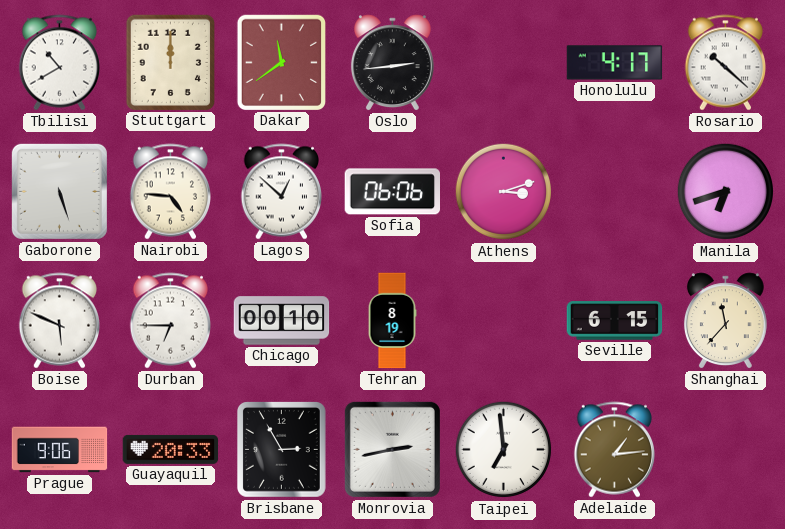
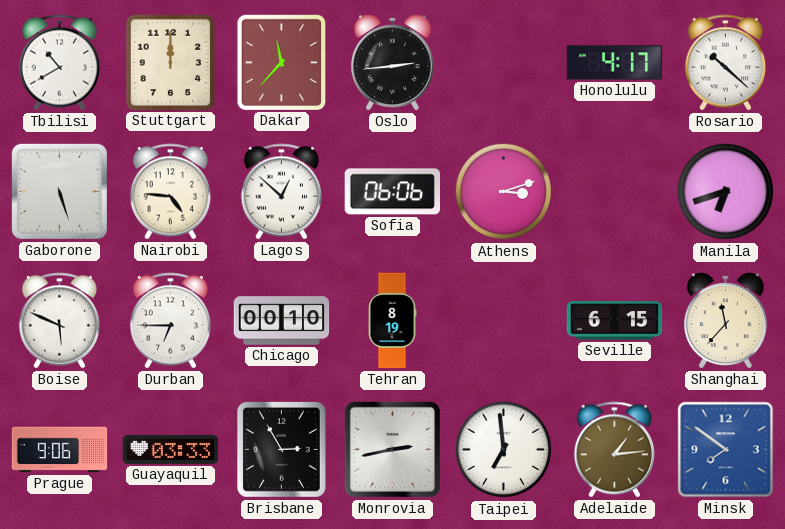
Dakar: 11:39 -> 11:37 (281, 62)
Guayaquil: 20:33 -> 03:33 (171, 449)
Minsk: none -> 7:51 (726, 450)
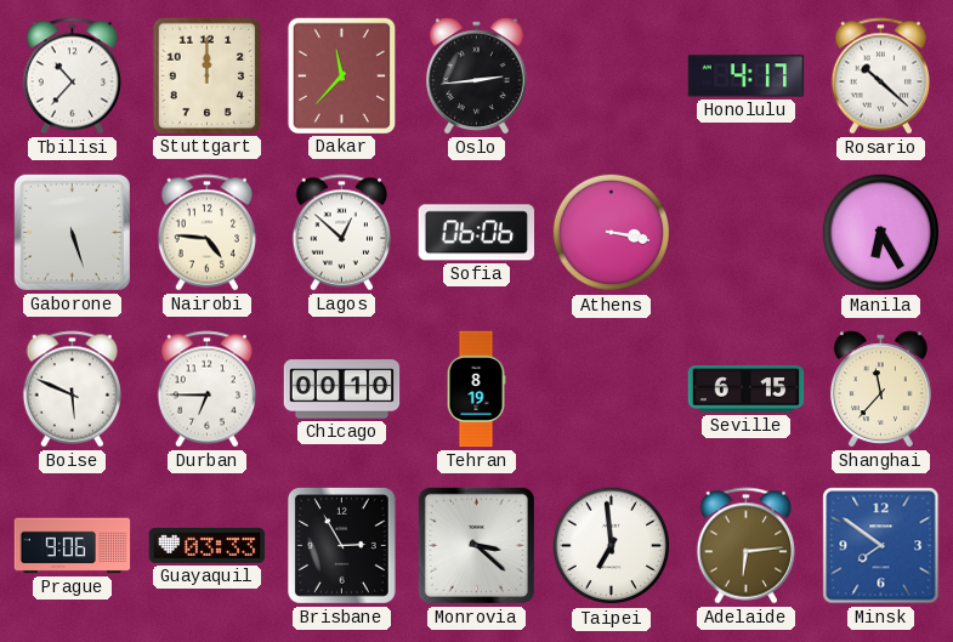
Tbilisi: 10:40 -> 10:37 (73, 76)
Athens: 3:12 -> 3:17 (612, 233)
Manila: 6:42 -> 6:25 (881, 233)
Monrovia: 2:43 -> 3:22 (476, 545)
Adelaide: 1:14 -> 6:14 (747, 546)
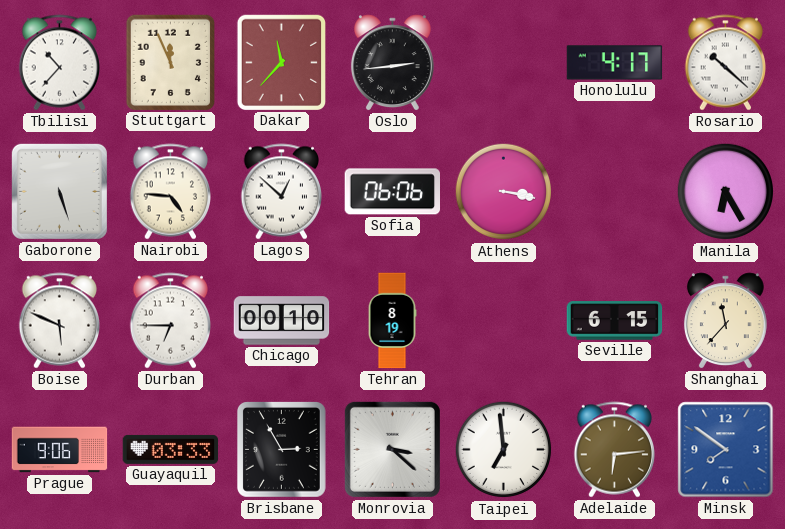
Stuttgart: 12:00 -> 11:56 (170, 62)
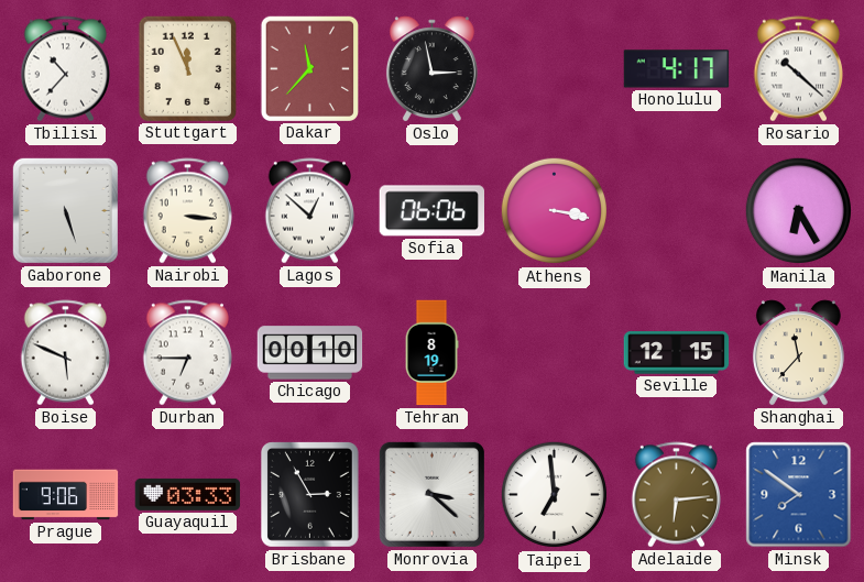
Oslo: 2:44 -> 2:58 (431, 69)
Nairobi: 4:46 -> 3:16 (188, 211)
Seville: 6:15 -> 12:15 (677, 353)
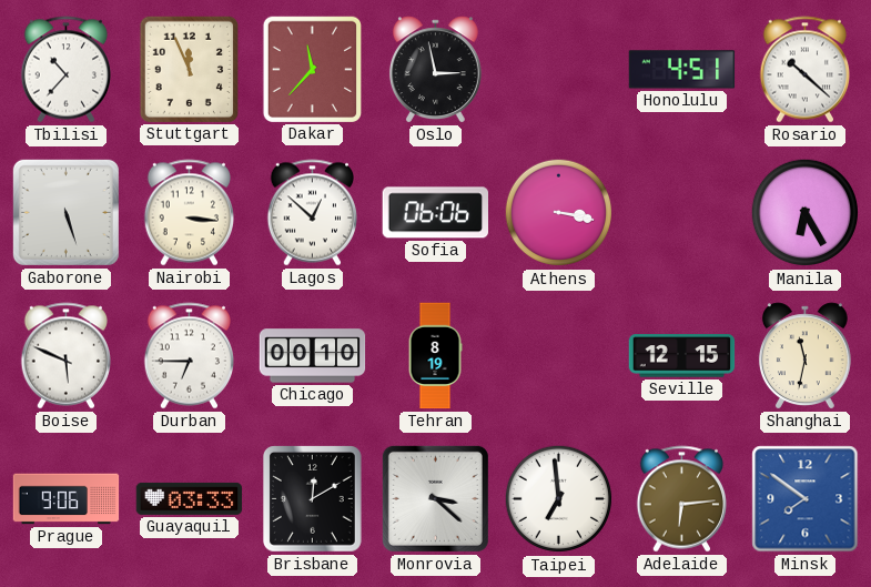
Honolulu: 4:17 -> 4:51 (682, 70)
Shanghai: 11:37 -> 11:32 (804, 356)
Brisbane: 2:55 -> 12:10 (313, 499)
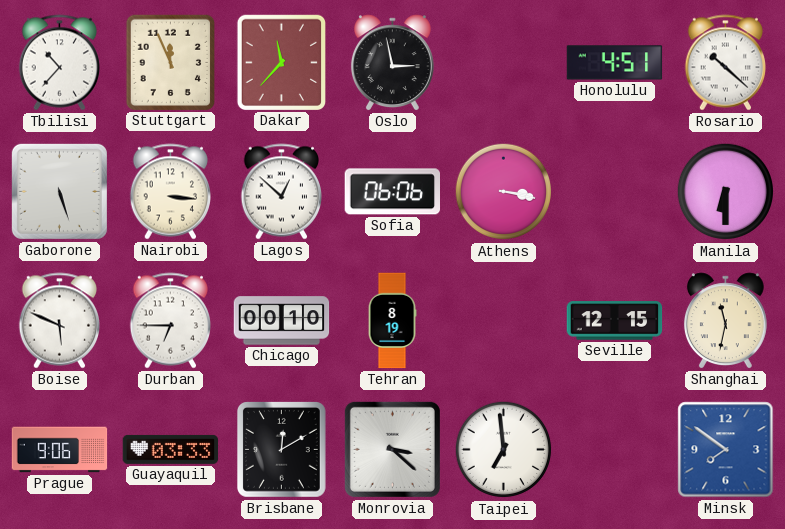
Manila: 6:25 -> 6:30 (726, 192)
Adelaide: 6:14 -> none (682, 499)
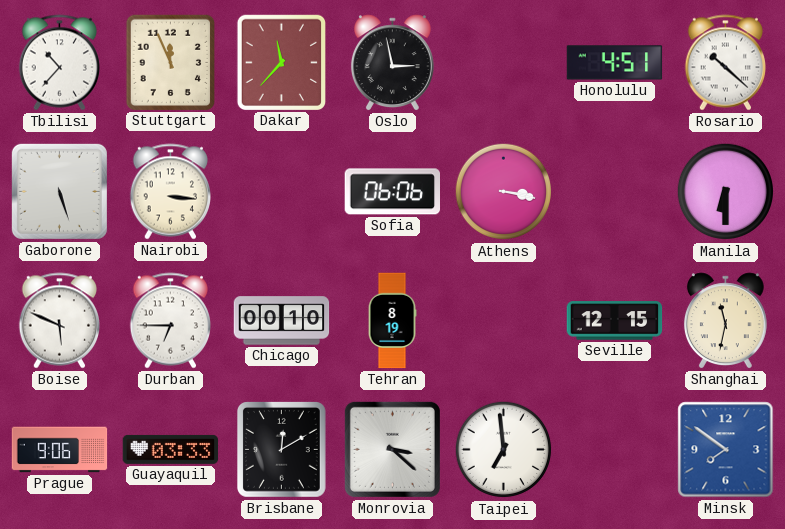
Lagos: 12:52 -> none (282, 192)
